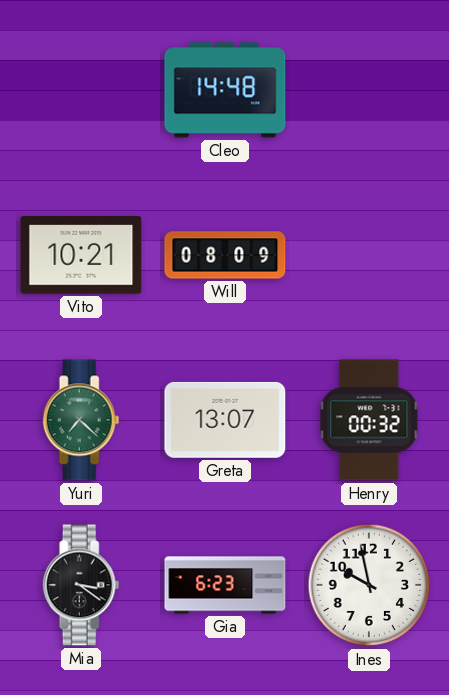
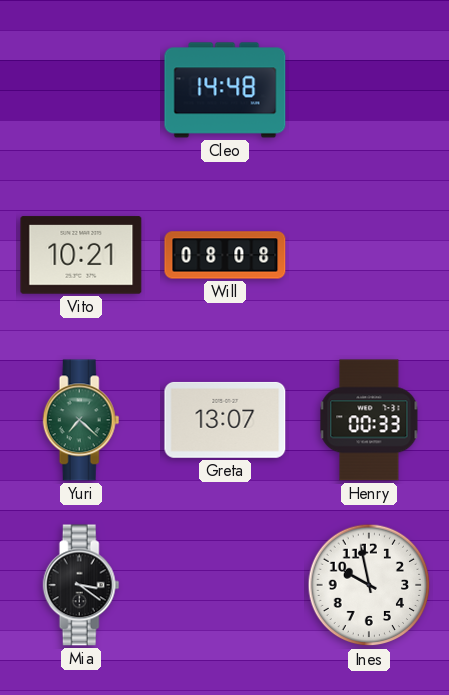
Will: 08:09 -> 08:08 (225, 255)
Henry: 00:32 -> 00:33 (369, 420)
Gia: 6:23 -> none (225, 585)
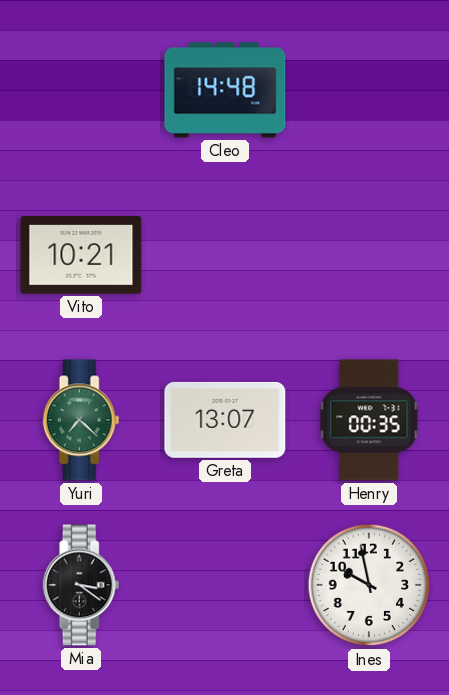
Will: 08:08 -> none (225, 255)
Henry: 00:33 -> 00:35 (369, 420)
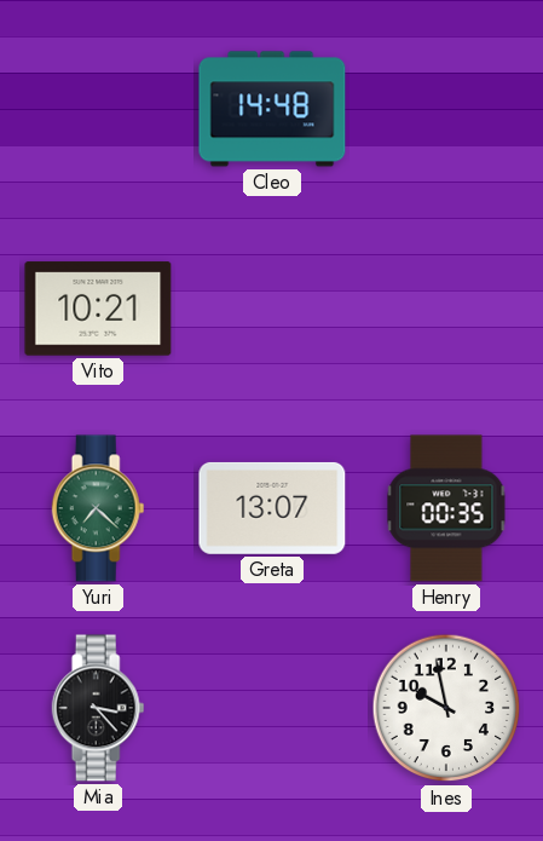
Mia: 3:21 -> 3:23 (98, 708)
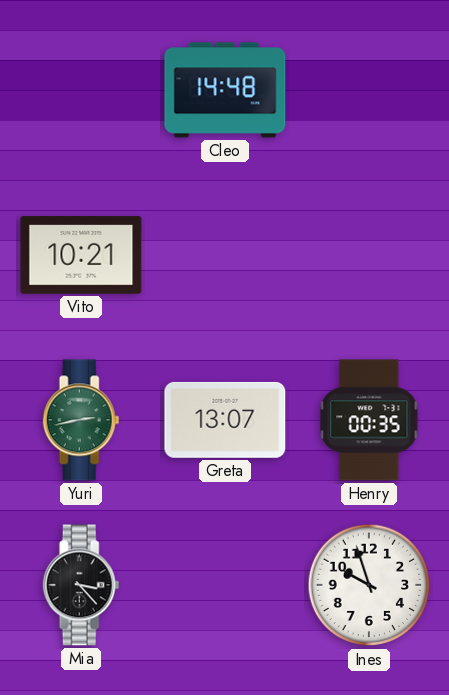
Yuri: 7:22 -> 2:43 (81, 420)
Ines: 9:58 -> 9:57 (369, 585)
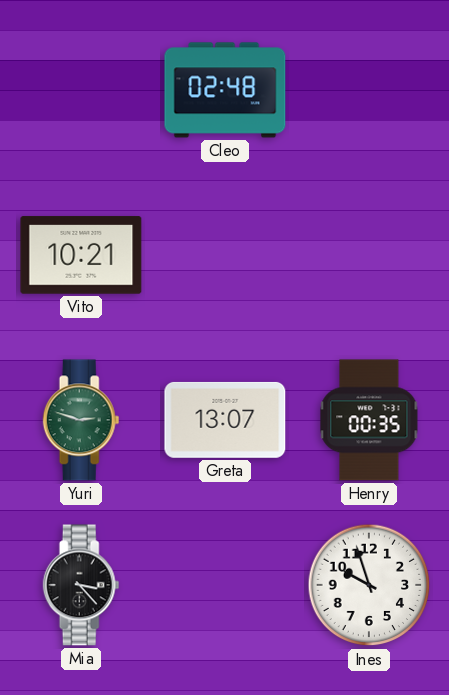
Cleo: 14:48 -> 02:48 (225, 90)
Yuri: 2:43 -> 2:48 (81, 420)
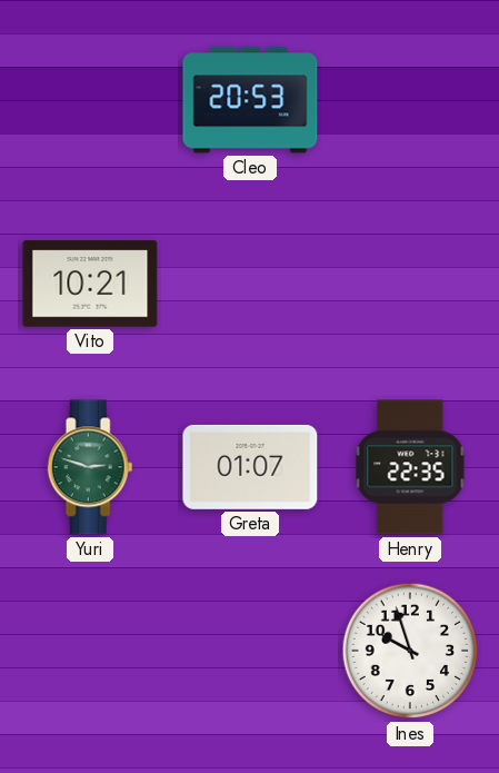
Cleo: 02:48 -> 20:53 (250, 100)
Greta: 13:07 -> 01:07 (250, 467)
Henry: 00:35 -> 22:35 (410, 467)
Mia: 3:23 -> none (81, 585)
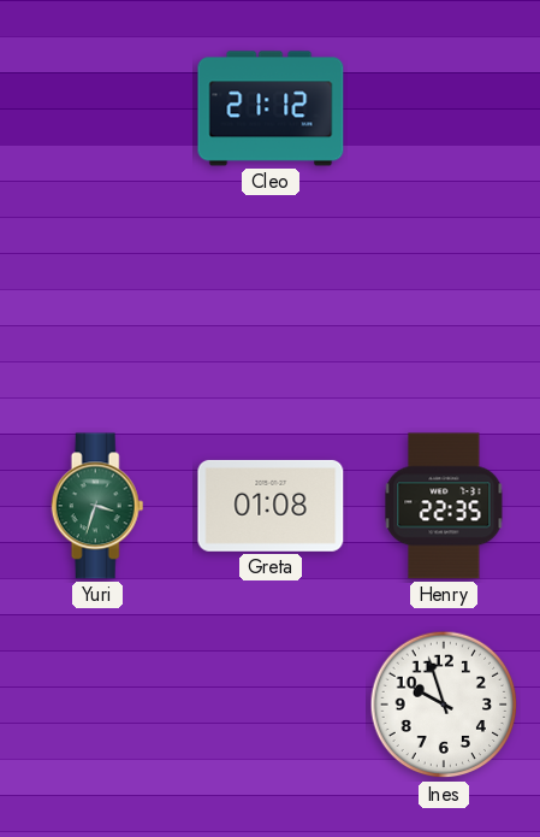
Cleo: 20:53 -> 21:12 (271, 108)
Vito: 10:21 -> none (90, 284)
Yuri: 2:48 -> 3:33 (97, 506)
Greta: 01:07 -> 01:08 (271, 506)
